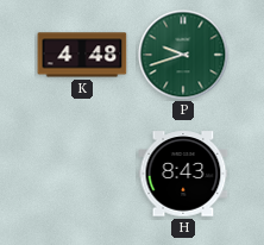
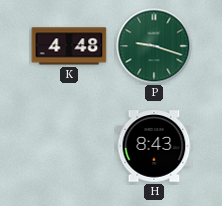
P: 9:42 -> 9:18 (154, 46)
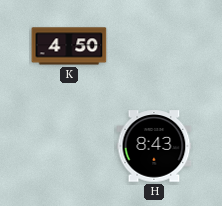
K: 4:48 -> 4:50 (69, 46)
P: 9:18 -> none (154, 46)
